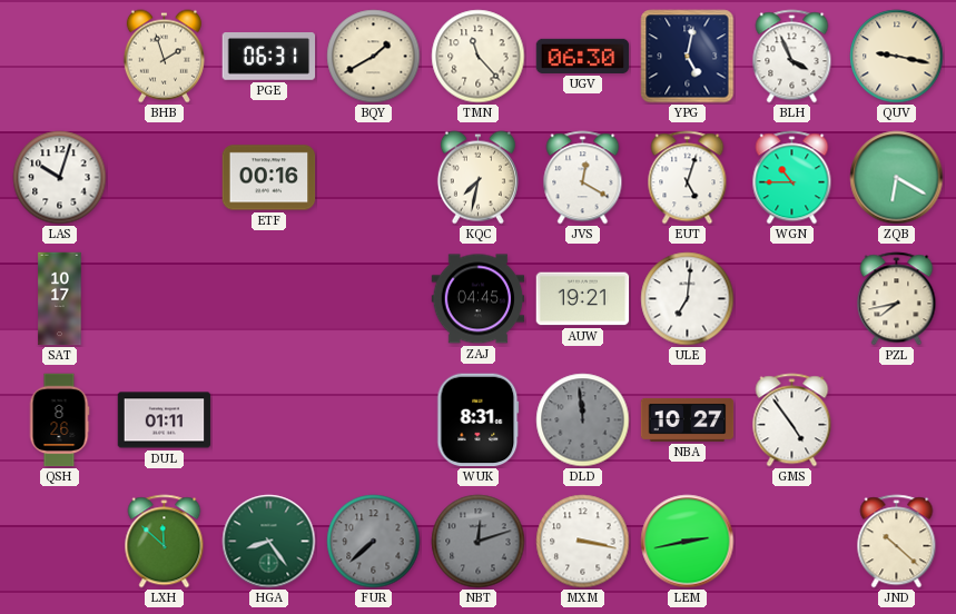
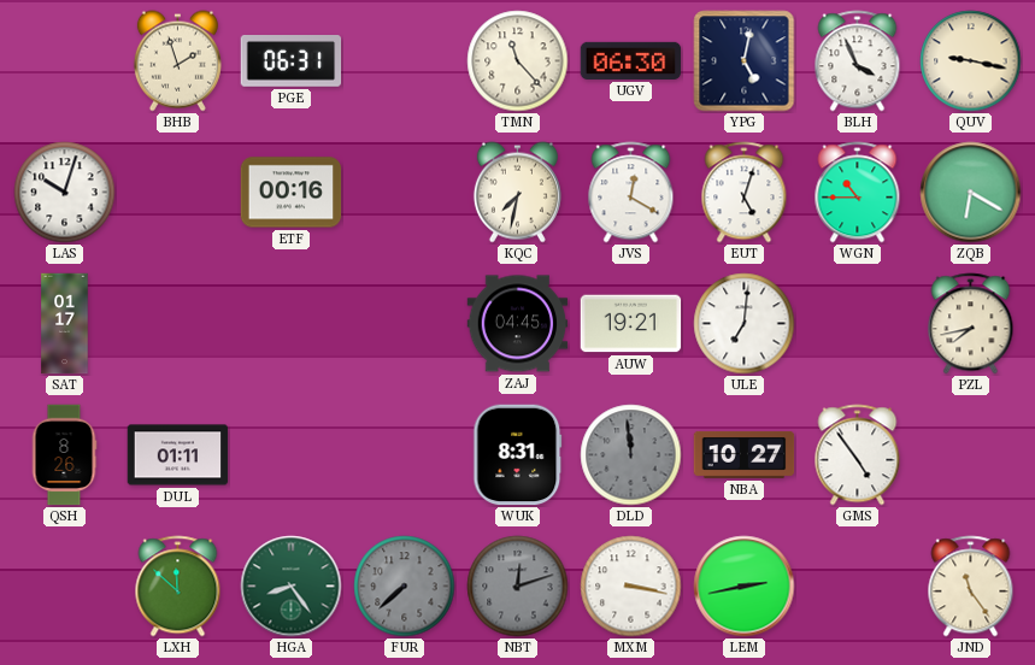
BQY: 1:40 -> none (374, 57)
SAT: 10:17 -> 01:17 (65, 324)
JND: 10:22 -> 11:24 (971, 587)
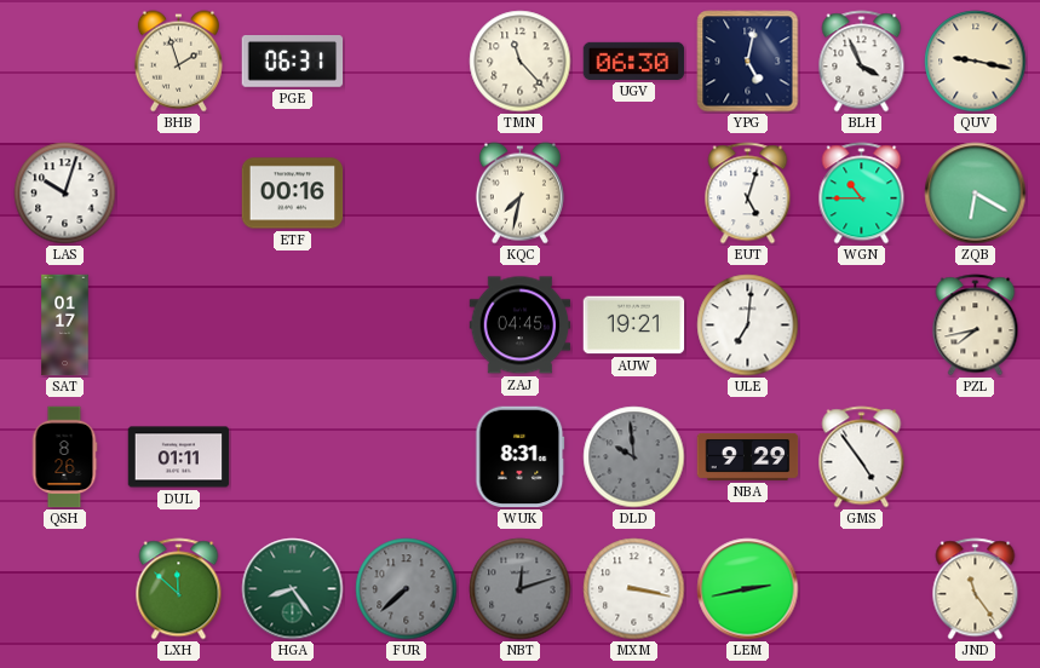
JVS: 12:20 -> none (631, 193)
DLD: 11:59 -> 9:59 (634, 457)
NBA: 10:27 -> 9:29 (748, 456)
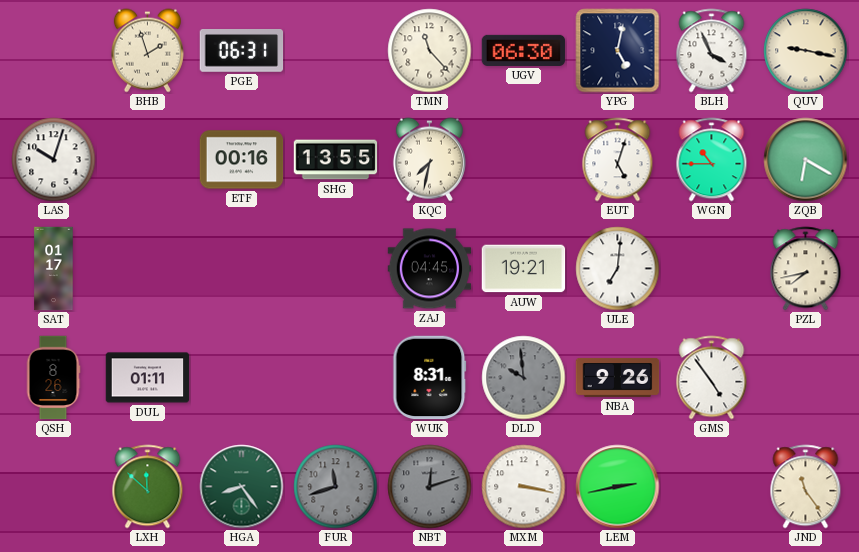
SHG: none -> 13:55 (336, 160)
NBA: 9:29 -> 9:26 (618, 377)
FUR: 7:38 -> 11:42 (336, 487)
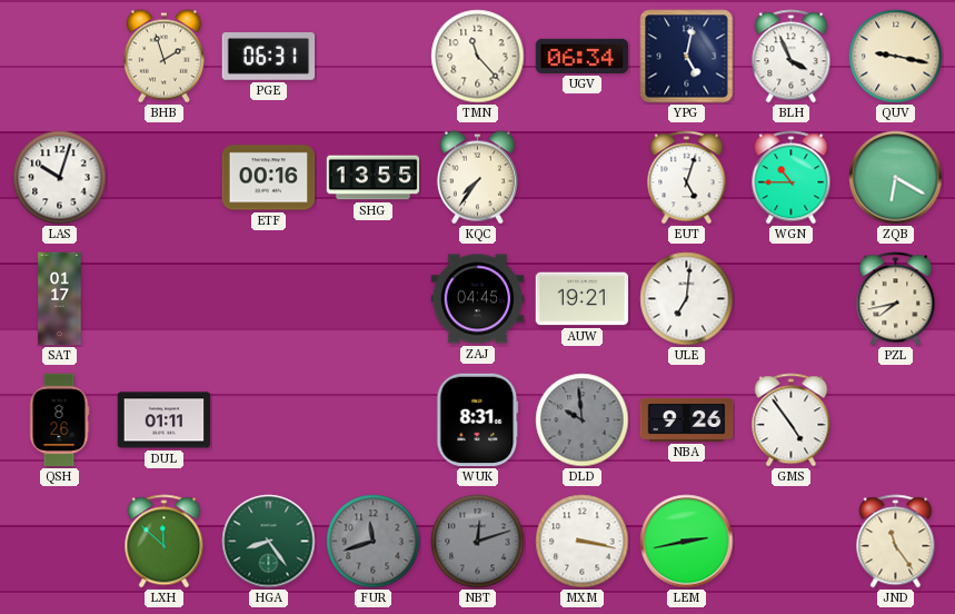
UGV: 06:30 -> 06:34 (583, 56)
KQC: 7:32 -> 7:36 (477, 178)
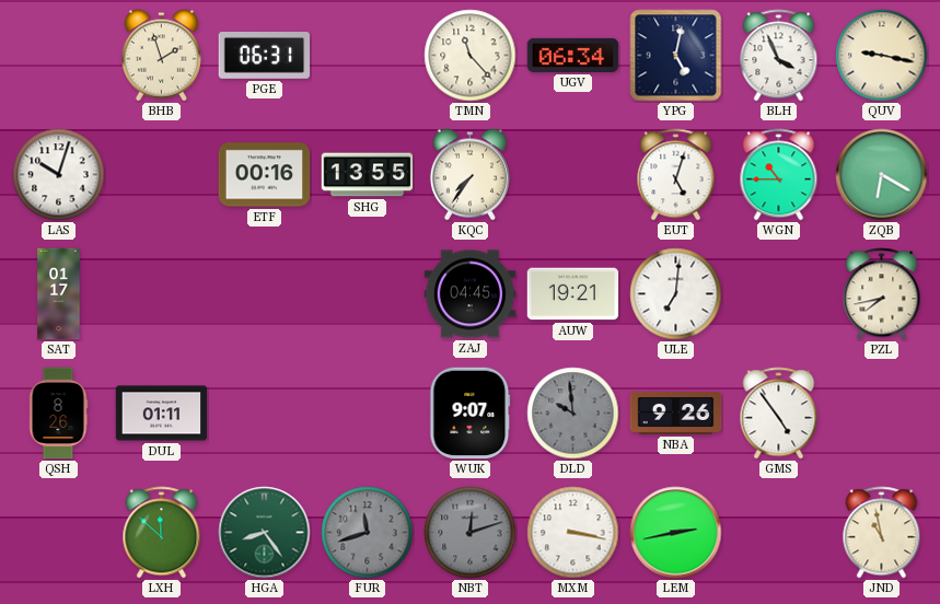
WUK: 8:31 -> 9:07 (471, 414)
JND: 11:24 -> 10:58 (882, 533)
